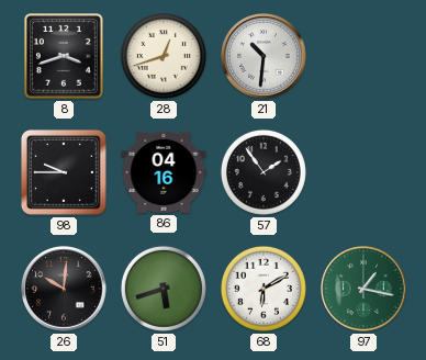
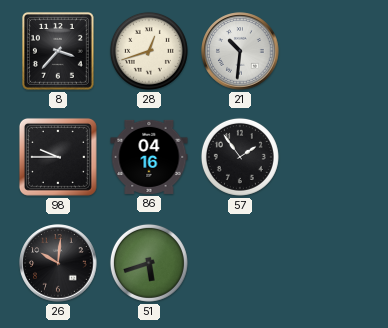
8: 3:42 -> 3:37 (58, 51)
68: 6:10 -> none (264, 289)
97: 1:17 -> none (363, 289)
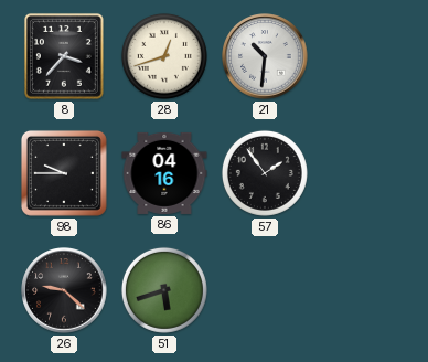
26: 10:01 -> 9:22 (64, 290)
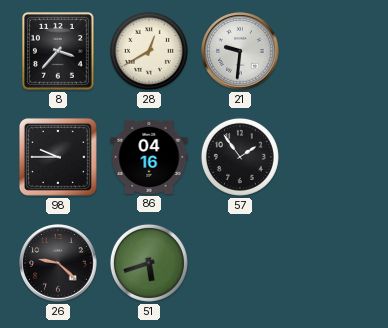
28: 12:42 -> 12:40 (149, 51)
21: 10:31 -> 9:31 (240, 51)
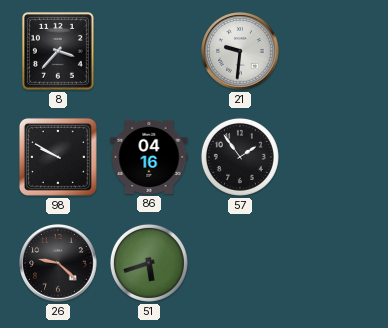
28: 12:40 -> none (149, 51)
98: 9:45 -> 9:50 (58, 157)
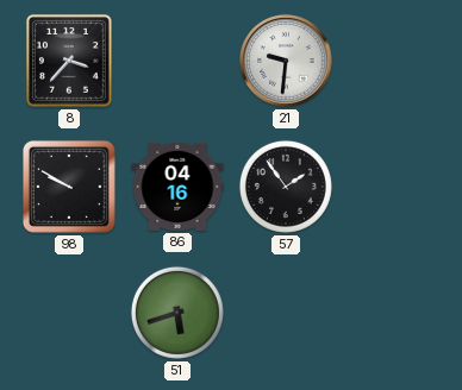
26: 9:22 -> none (58, 263)
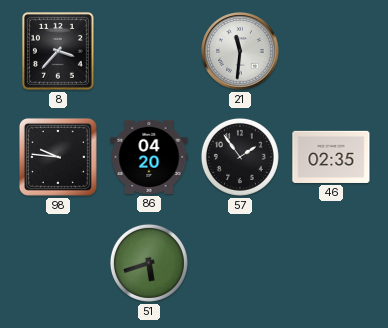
21: 9:31 -> 11:31 (240, 51)
98: 9:50 -> 9:46 (58, 157)
86: 04:16 -> 04:20 (149, 157)
46: none -> 02:35 (331, 157)
